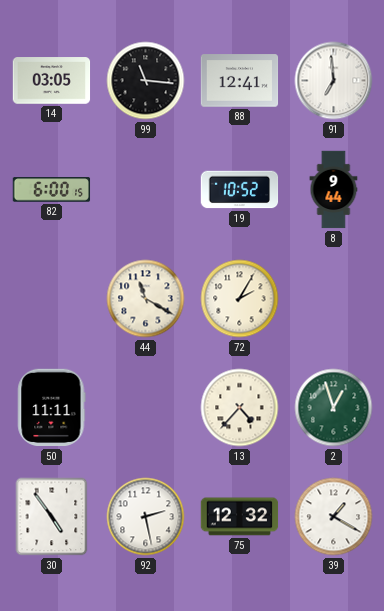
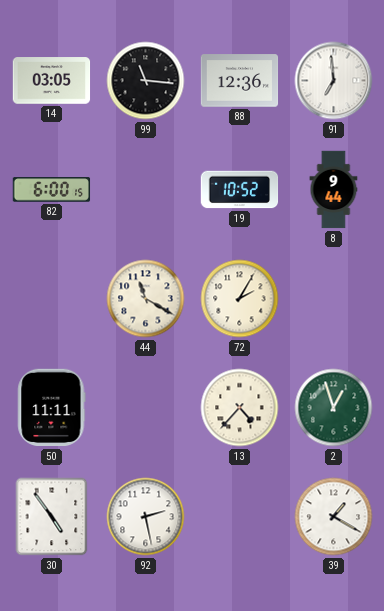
88: 12:41 -> 12:36 (240, 81)
75: 12:32 -> none (240, 517)
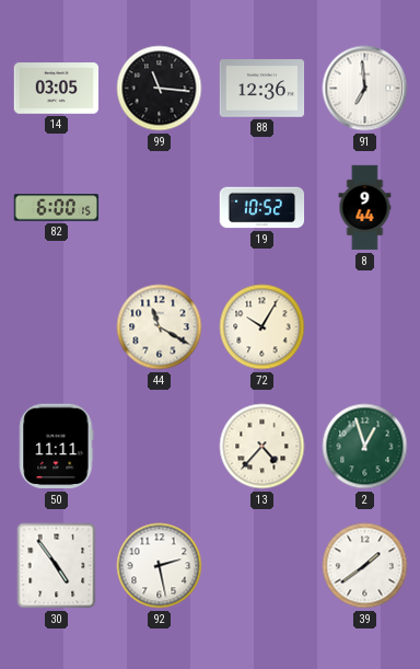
72: 2:05 -> 10:05 (262, 327)
39: 1:20 -> 1:39 (365, 566)
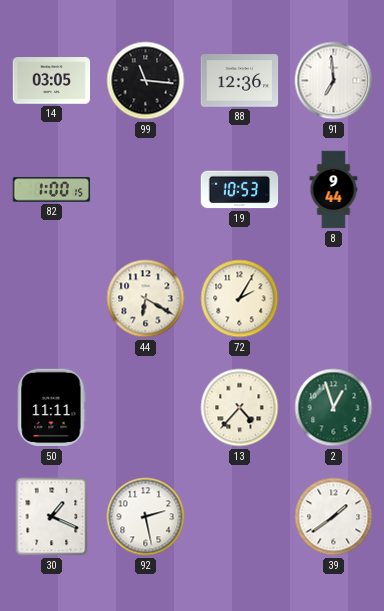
82: 6:00 -> 1:00 (52, 190)
19: 10:52 -> 10:53 (240, 190)
44: 11:20 -> 6:20 (146, 299)
72: 10:05 -> 2:05 (240, 299)
30: 4:54 -> 1:19 (52, 517)
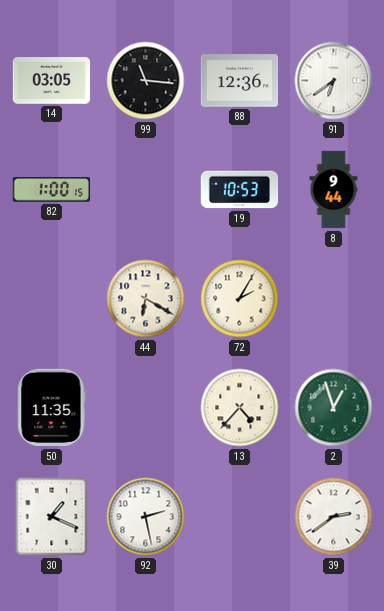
91: 6:59 -> 6:39 (334, 81)
50: 11:11 -> 11:35 (52, 408)
39: 1:39 -> 2:39 (334, 517)
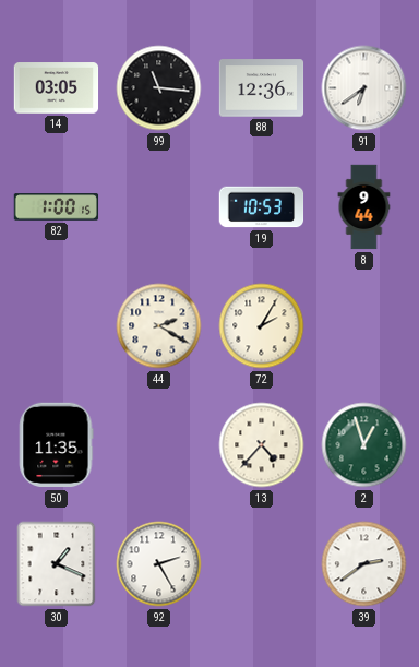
44: 6:20 -> 2:20 (159, 326)
92: 2:28 -> 2:25 (159, 564)
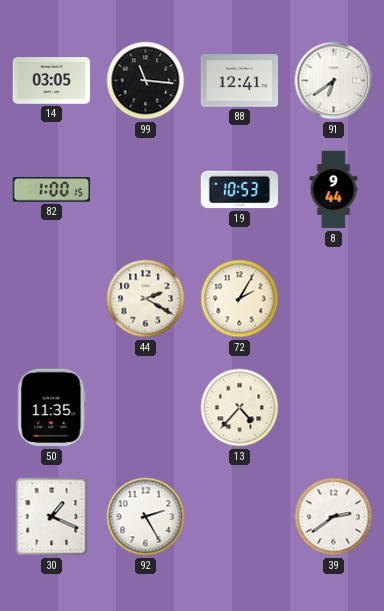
88: 12:36 -> 12:41 (240, 81)
2: 12:57 -> none (364, 445)
